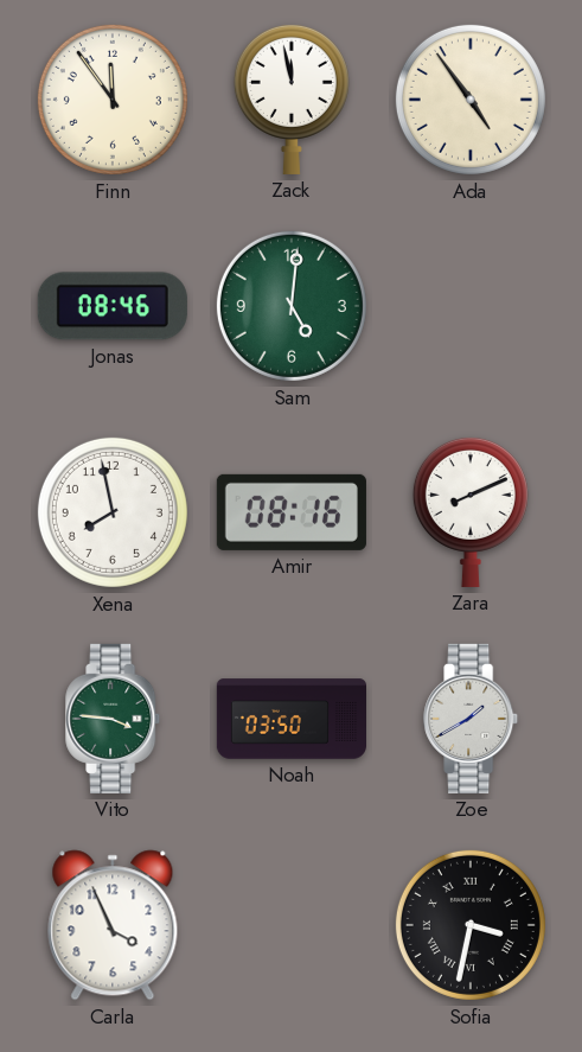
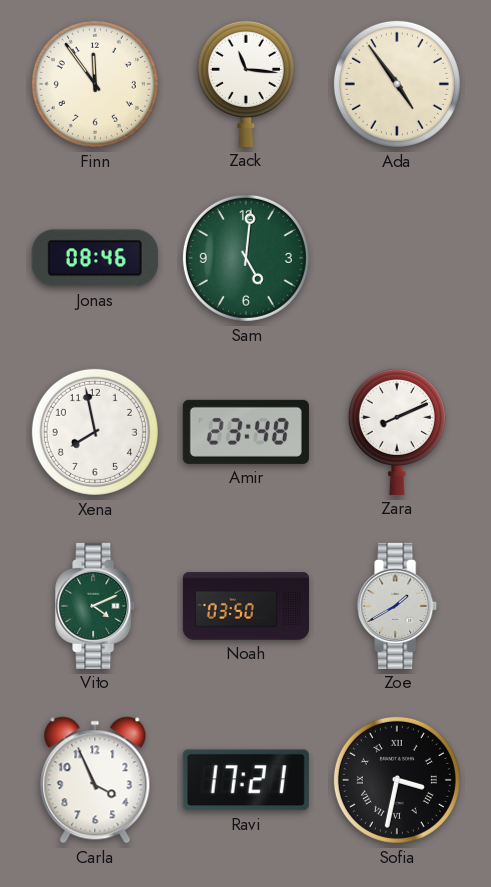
Zack: 11:58 -> 11:16 (246, 83)
Amir: 08:16 -> 23:48 (246, 432)
Vito: 3:46 -> 4:11 (96, 606)
Ravi: none -> 17:21 (246, 780)
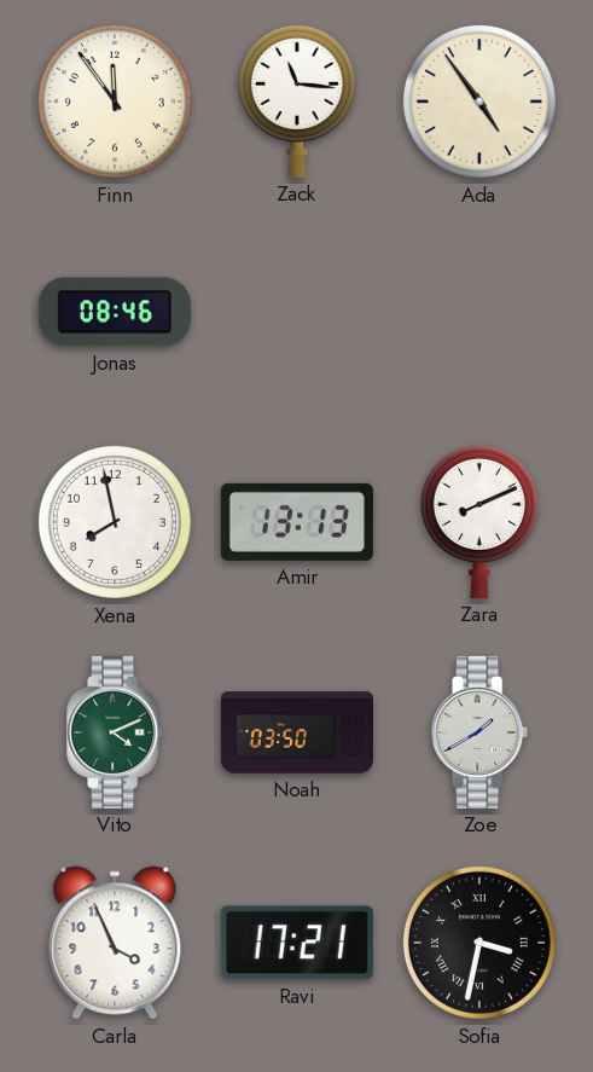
Sam: 5:01 -> none (246, 258)
Amir: 23:48 -> 13:13 (297, 522)
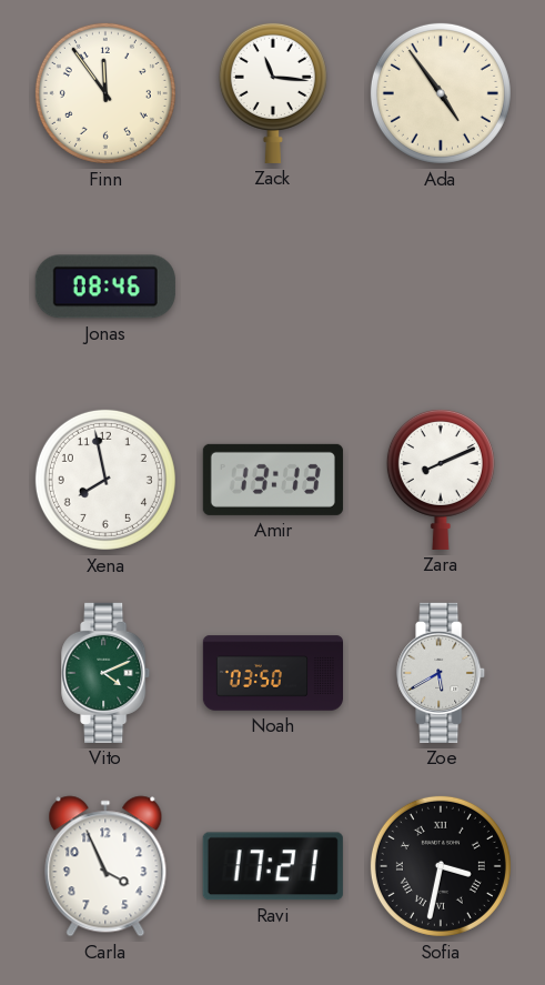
Zoe: 1:40 -> 5:40 (442, 673)
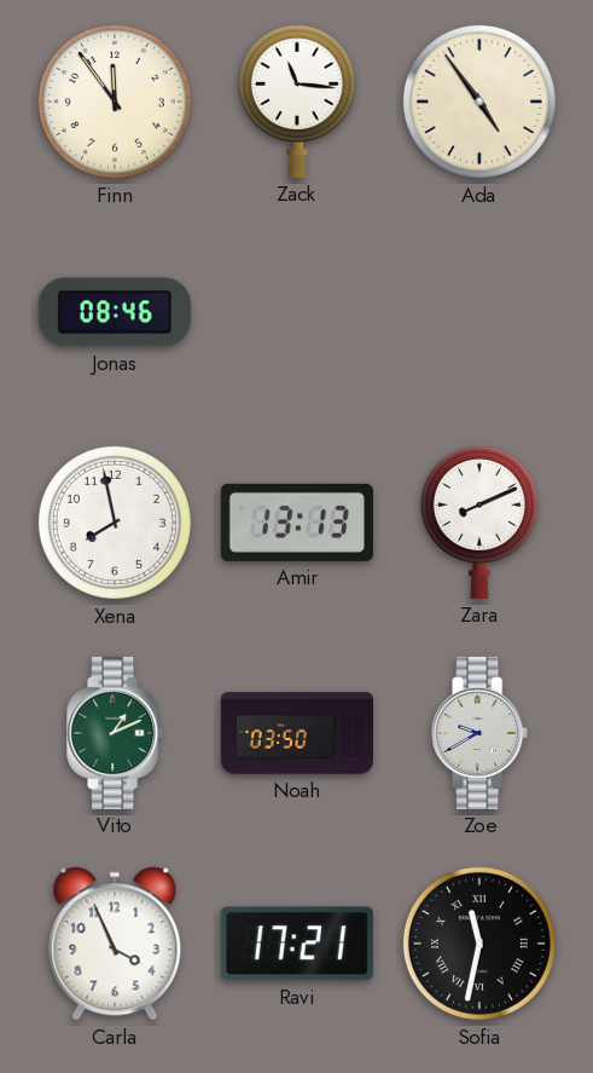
Vito: 4:11 -> 1:11 (116, 733)
Zoe: 5:40 -> 9:40 (481, 733)
Sofia: 3:32 -> 11:32 (479, 944)
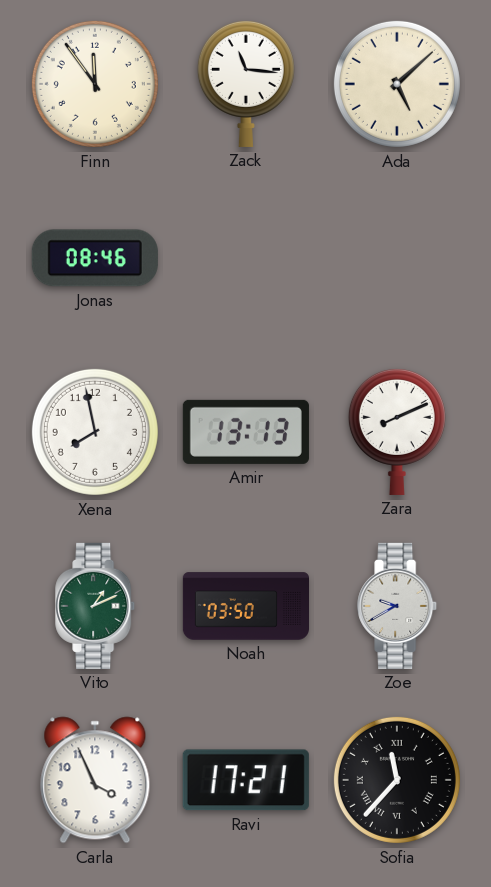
Ada: 4:54 -> 5:08 (397, 84)
Sofia: 11:32 -> 11:37 (397, 780)
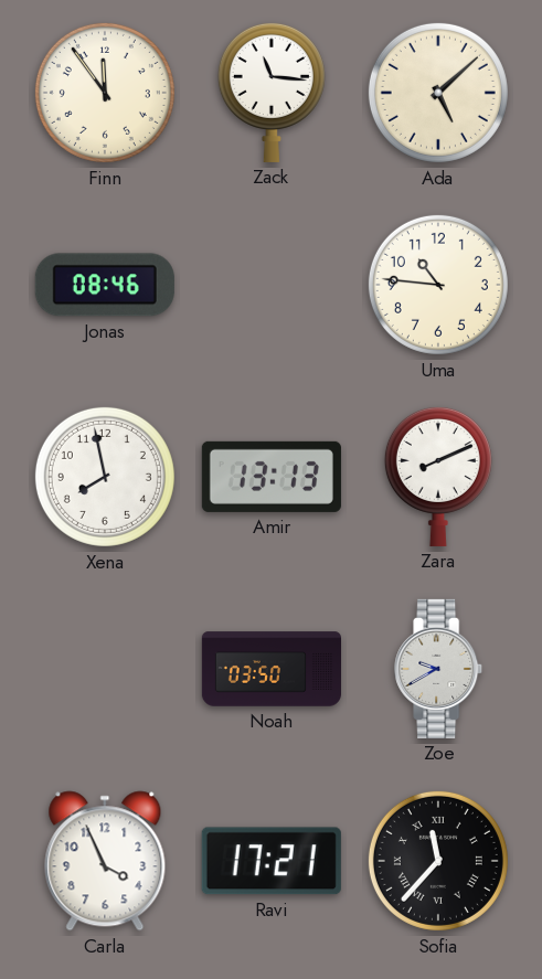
Uma: none -> 10:46 (438, 285)
Vito: 1:11 -> none (96, 606)
